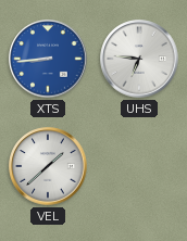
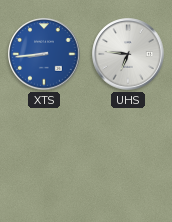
VEL: 1:38 -> none (48, 166)
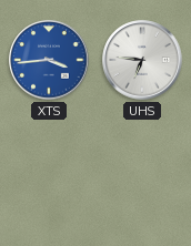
XTS: 8:44 -> 3:44 (49, 60)
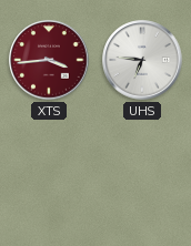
XTS dial: blue -> burgundy (49, 60)
